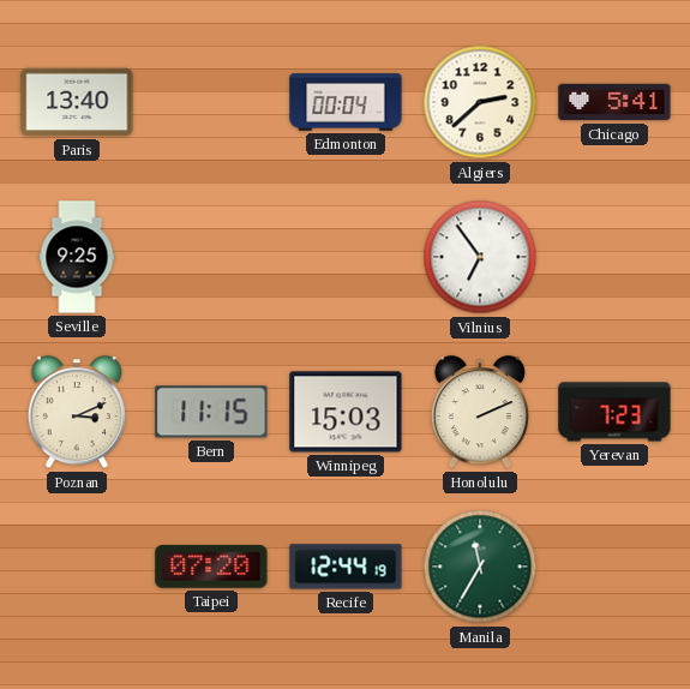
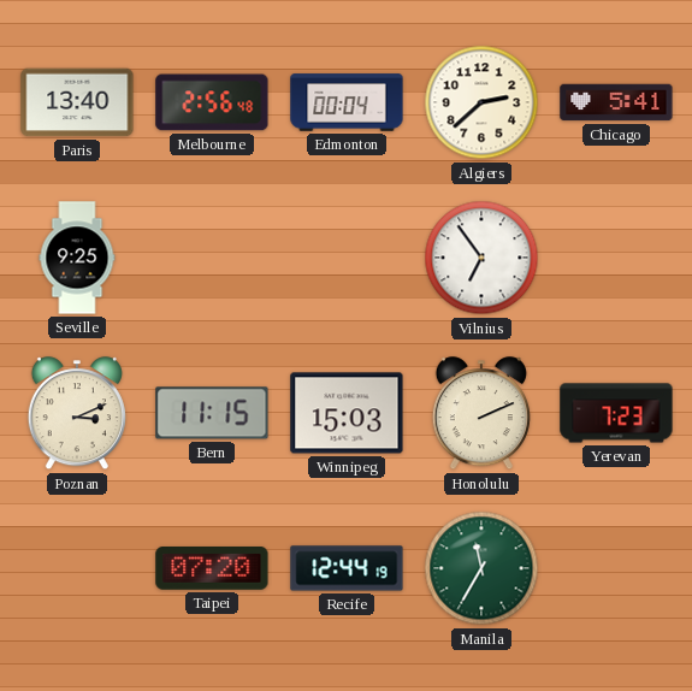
Melbourne: none -> 2:56 (212, 102)
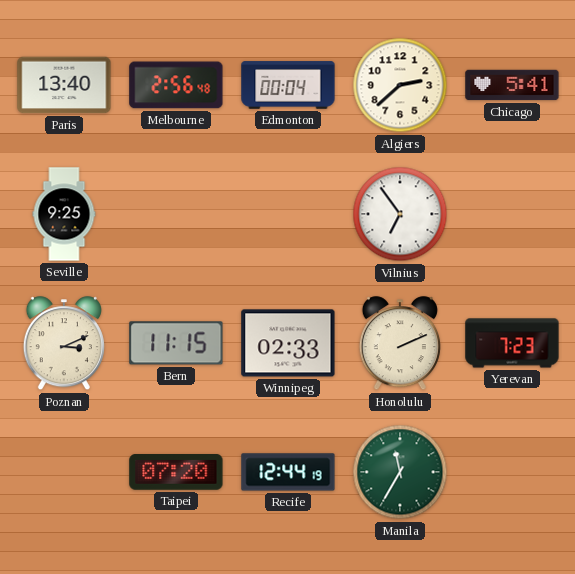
Winnipeg: 15:03 -> 02:33 (288, 343)
